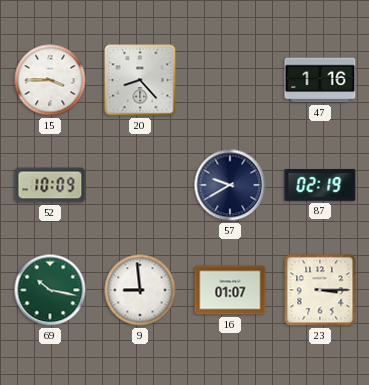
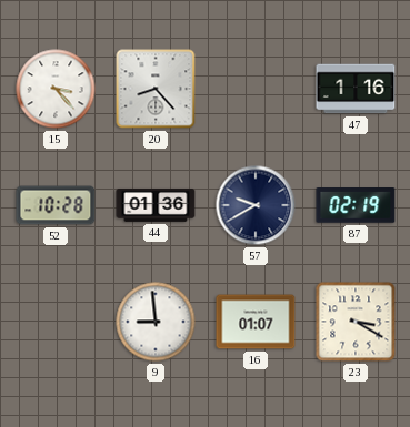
15: 3:45 -> 3:23 (56, 89)
52: 10:09 -> 10:28 (56, 205)
44: none -> 01:36 (156, 205)
69: 10:17 -> none (50, 290)
23: 3:15 -> 3:20 (356, 322)
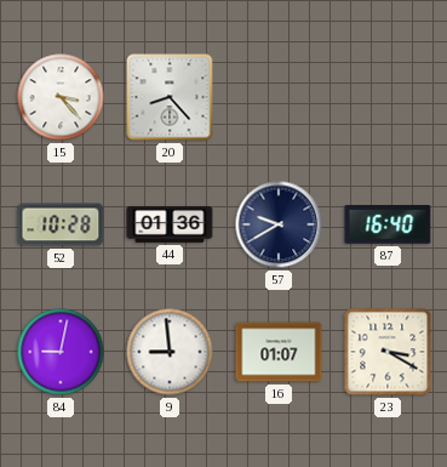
47: 1:16 -> none (356, 89)
87: 02:19 -> 16:40 (388, 224)
84: none -> 9:02 (61, 352)
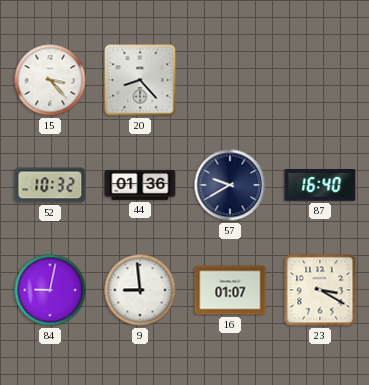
52: 10:28 -> 10:32 (50, 185)
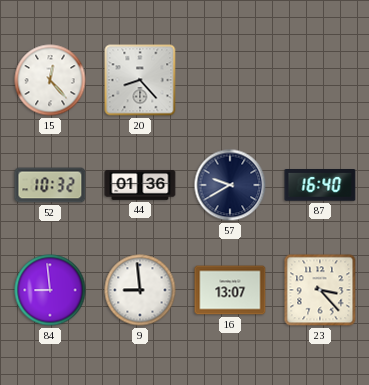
15: 3:23 -> 12:23 (50, 80)
84: 9:02 -> 8:59 (50, 290)
16: 01:07 -> 13:07 (230, 290)
23: 3:20 -> 3:23 (320, 290)
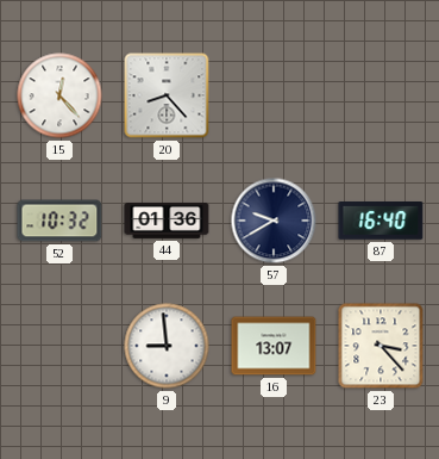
84: 8:59 -> none (50, 290)
